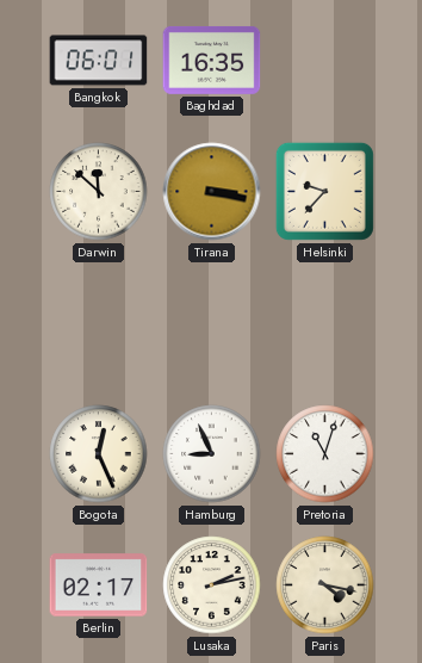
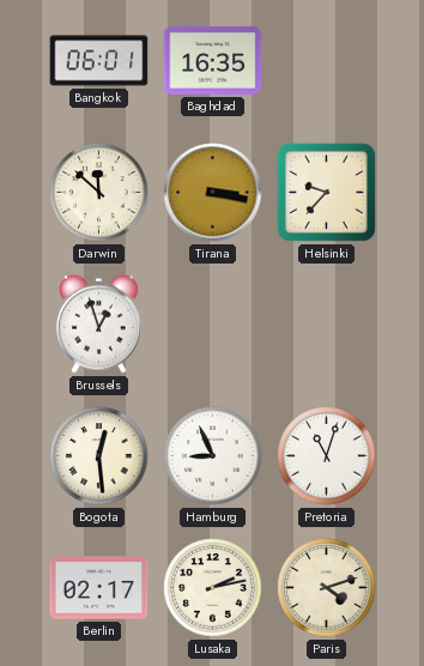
Brussels: none -> 12:57 (99, 323)
Bogota: 12:26 -> 12:29 (99, 456)
Paris: 4:17 -> 4:12 (327, 588)
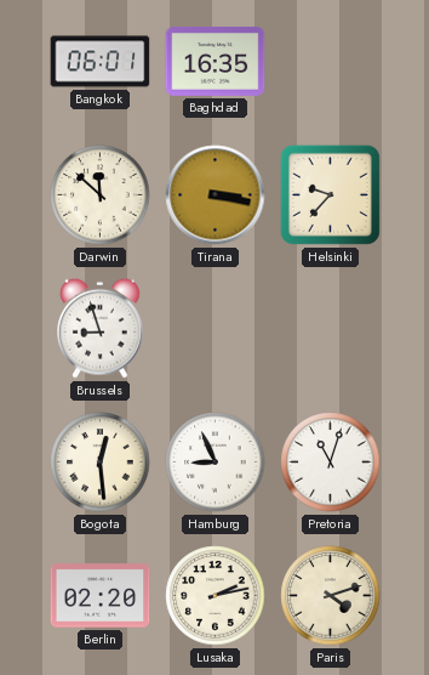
Brussels: 12:57 -> 8:57 (101, 328)
Berlin: 02:17 -> 02:20 (101, 596)
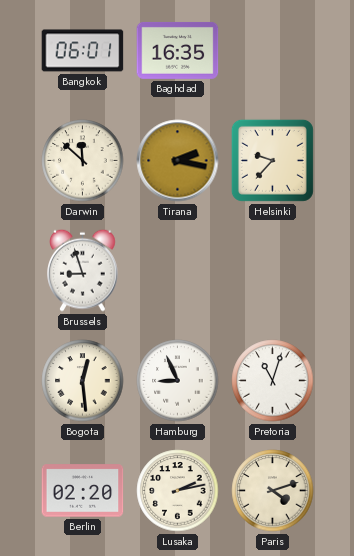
Tirana: 3:17 -> 2:17 (178, 161)
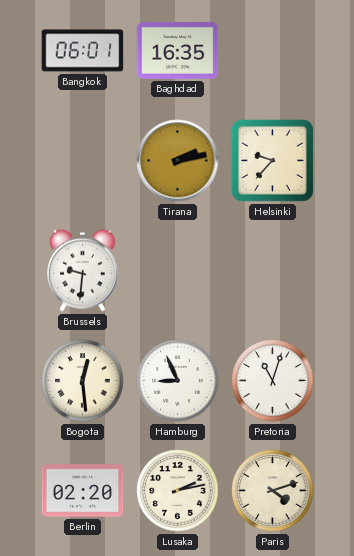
Darwin: 11:52 -> none (83, 161)
Tirana: 2:17 -> 2:13 (178, 161)
Brussels: 8:57 -> 9:31 (83, 270)
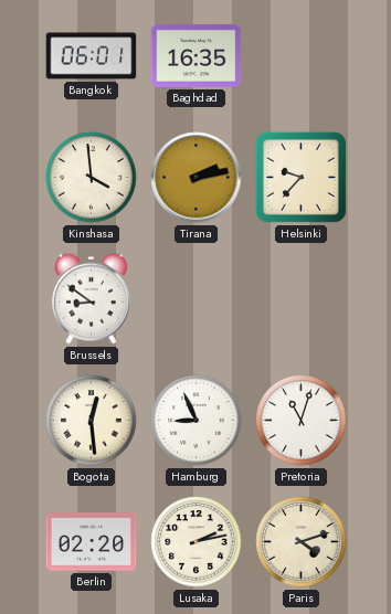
Kinshasa: none -> 3:59 (92, 178)
Brussels: 9:31 -> 8:51 (92, 298)
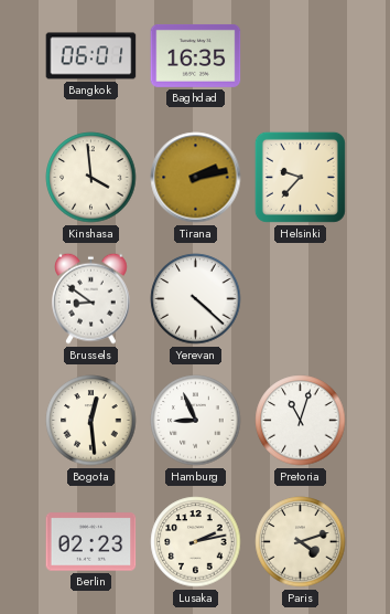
Yerevan: none -> 4:22 (196, 299)
Berlin: 02:20 -> 02:23 (91, 542)
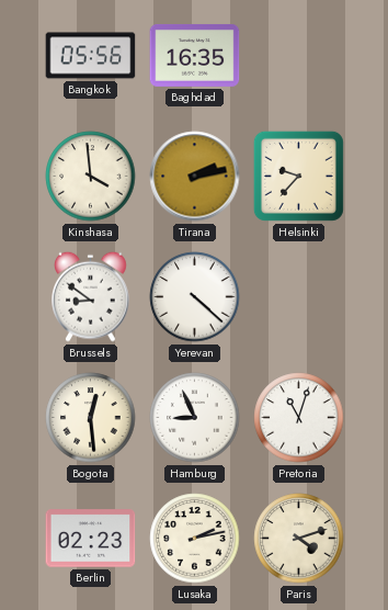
Bangkok: 06:01 -> 05:56 (91, 56)
